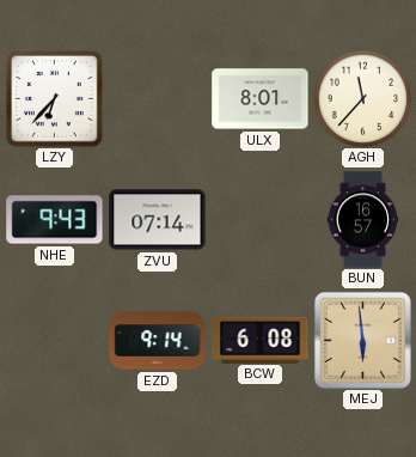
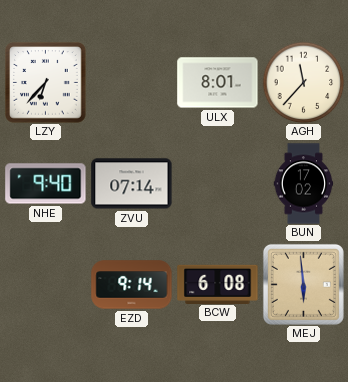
NHE: 9:43 -> 9:40 (46, 184)
BUN: 16:57 -> 17:02 (304, 184)
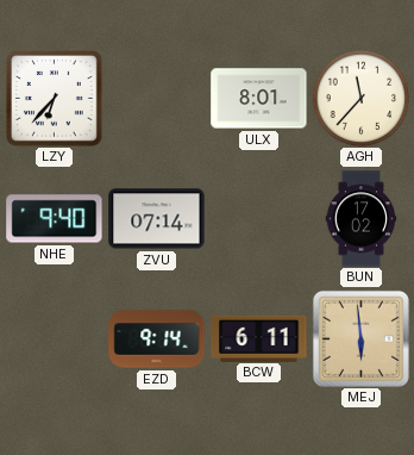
BCW: 6:08 -> 6:11 (259, 338)
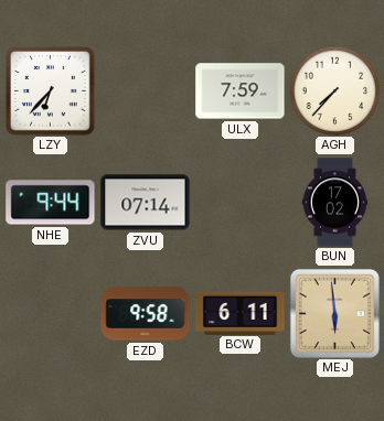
ULX: 8:01 -> 7:59 (241, 91)
AGH: 11:37 -> 7:37 (334, 90)
NHE: 9:40 -> 9:44 (51, 203)
EZD: 9:14 -> 9:58 (146, 314)
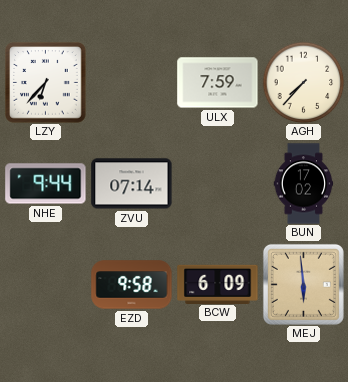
BCW: 6:11 -> 6:09 (218, 284)
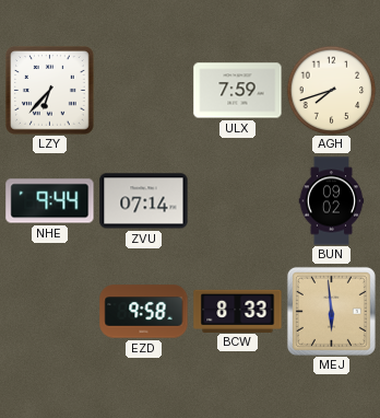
AGH: 7:37 -> 7:42 (331, 90)
BUN: 17:02 -> 09:02 (332, 201)
BCW: 6:09 -> 8:33 (238, 311)
